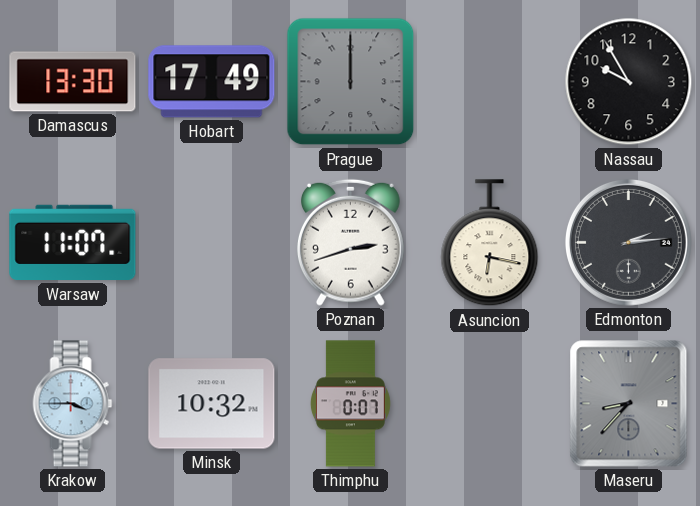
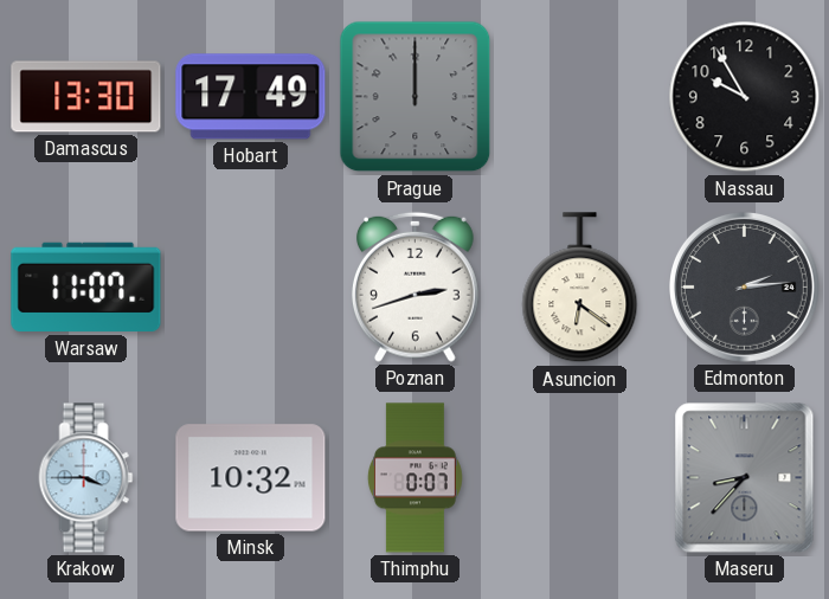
Asuncion: 6:17 -> 6:21 (580, 288)
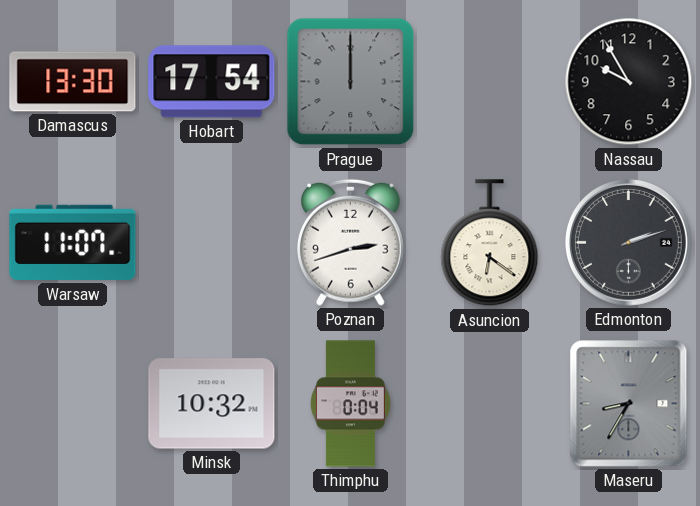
Hobart: 17:49 -> 17:54 (212, 82)
Edmonton: 2:14 -> 2:12 (628, 242)
Krakow: 3:45 -> none (86, 478)
Thimphu: 0:07 -> 0:04 (350, 404)
Maseru: 8:37 -> 8:35 (629, 404)
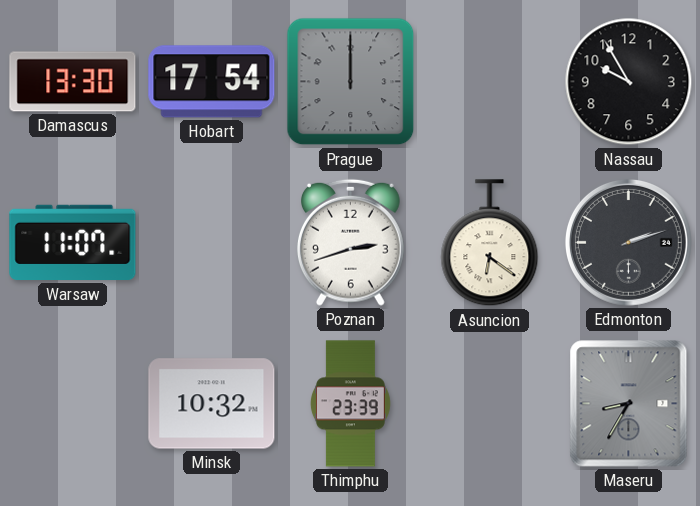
Thimphu: 0:04 -> 23:39 (350, 404)
